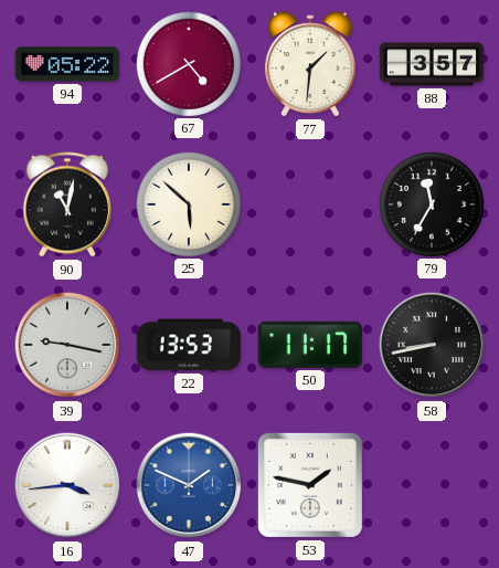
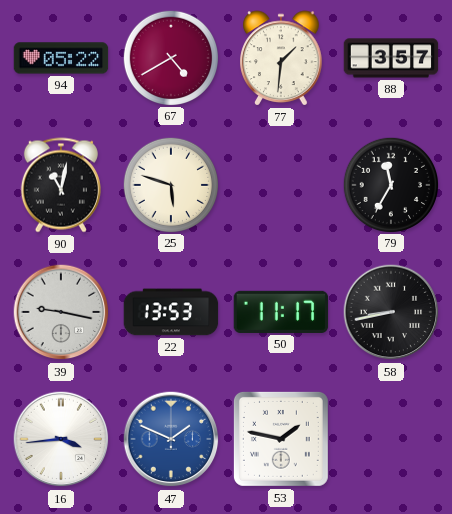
25: 5:52 -> 5:48 (170, 184)
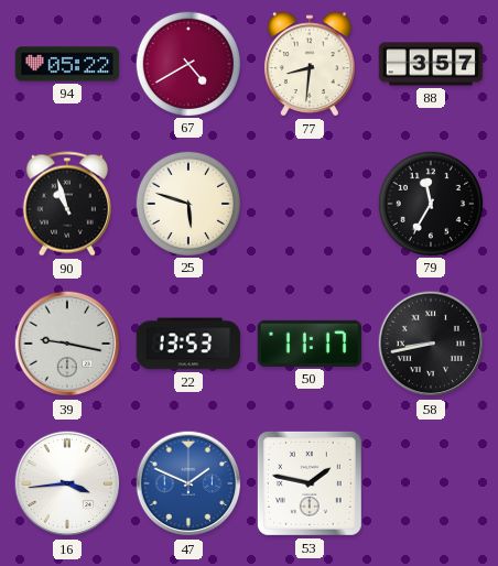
77: 1:31 -> 8:31 (310, 64)
90: 11:02 -> 10:57 (67, 204)
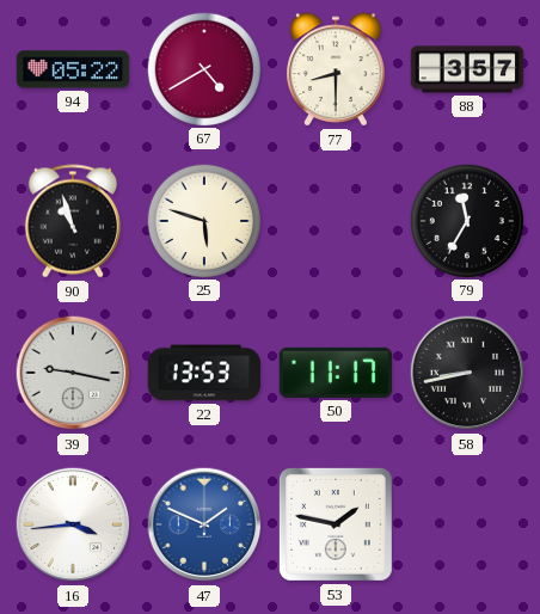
77: 8:31 -> 8:30 (336, 69)
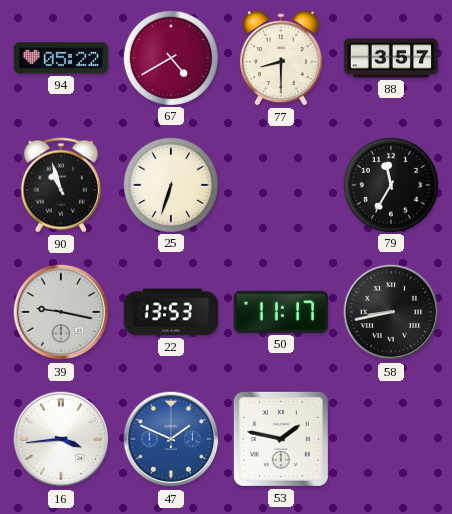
25: 5:48 -> 6:33 (170, 184)
